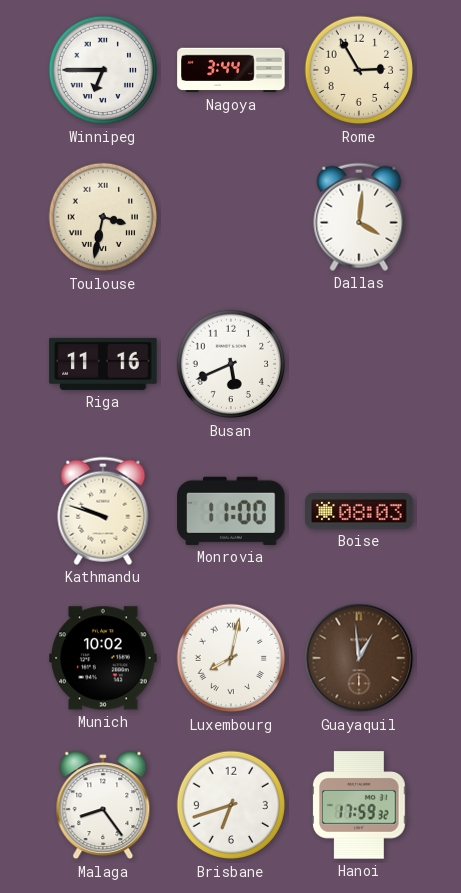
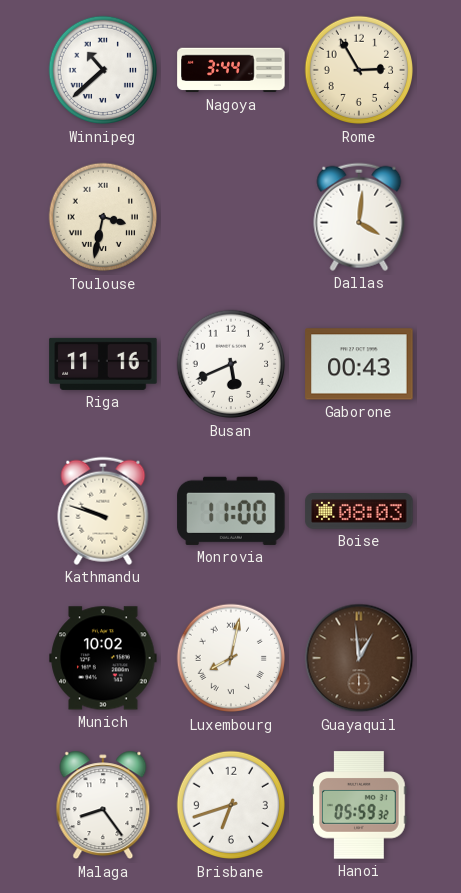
Winnipeg: 6:45 -> 10:38 (103, 70)
Gaborone: none -> 00:43 (359, 364)
Hanoi: 17:59 -> 05:59 (359, 805)
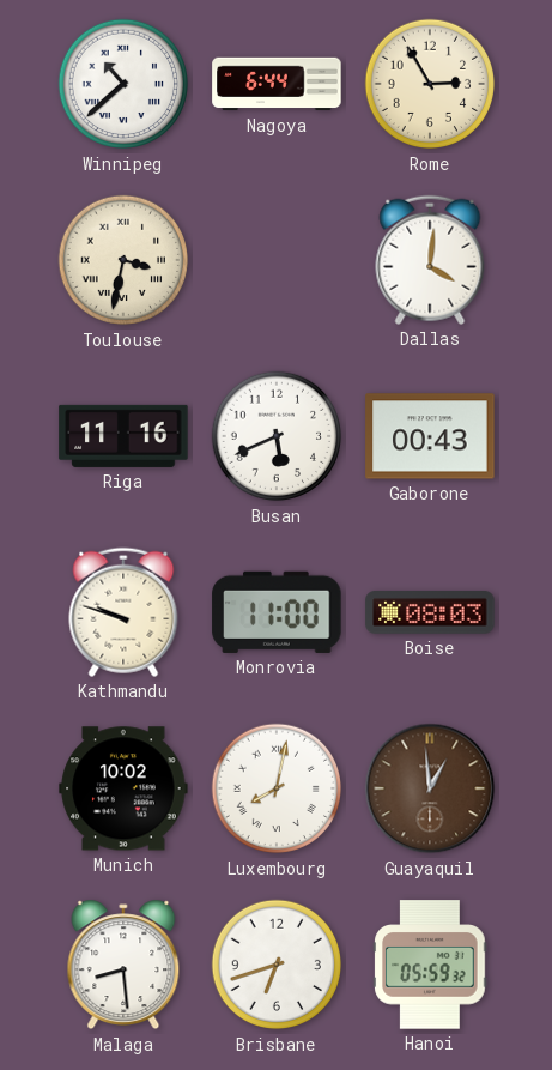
Nagoya: 3:44 -> 6:44 (277, 84)
Malaga: 8:24 -> 8:29 (123, 965)
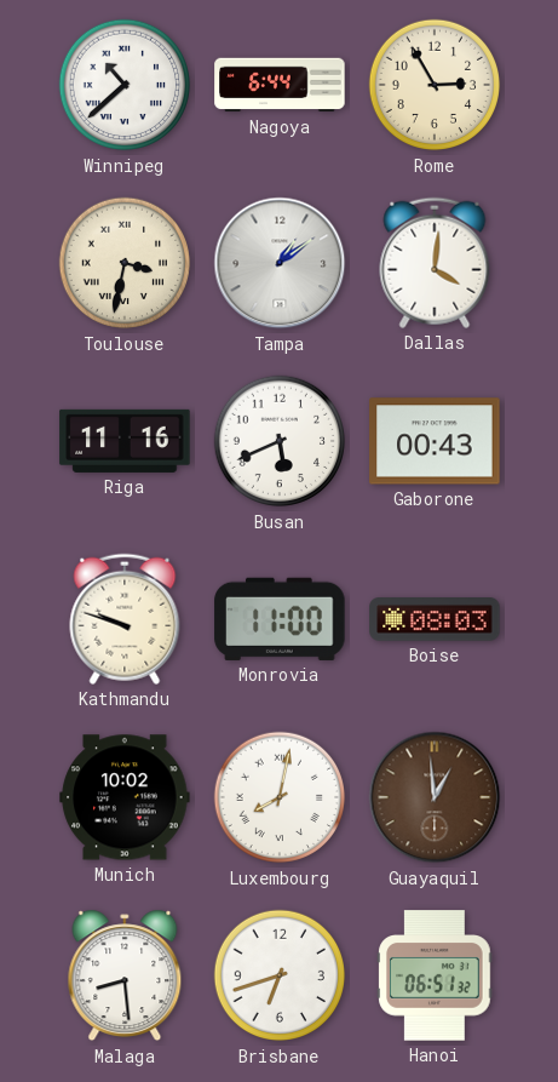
Tampa: none -> 1:09 (280, 263)
Hanoi: 05:59 -> 06:51 (435, 975)
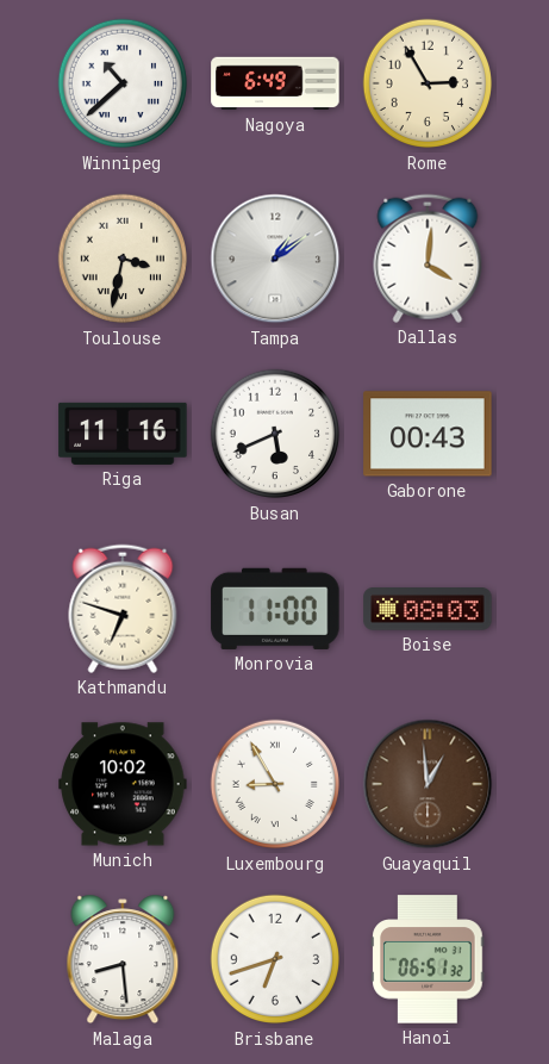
Nagoya: 6:44 -> 6:49 (275, 83)
Kathmandu: 9:48 -> 6:48 (123, 609)
Luxembourg: 8:02 -> 8:55 (275, 784)
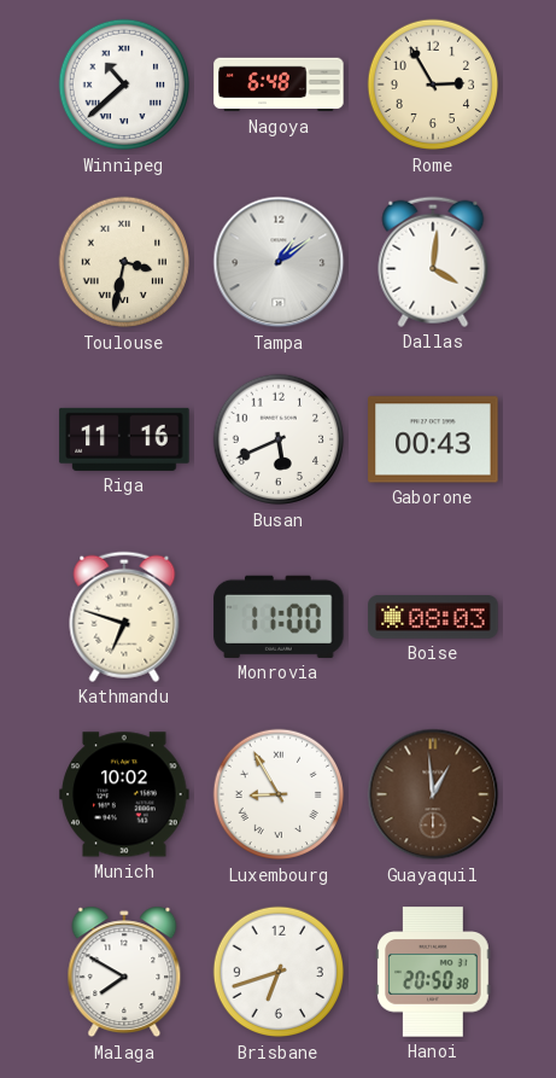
Nagoya: 6:49 -> 6:48 (279, 85)
Malaga: 8:29 -> 7:50 (124, 972)
Hanoi: 06:51 -> 20:50 (433, 972)
